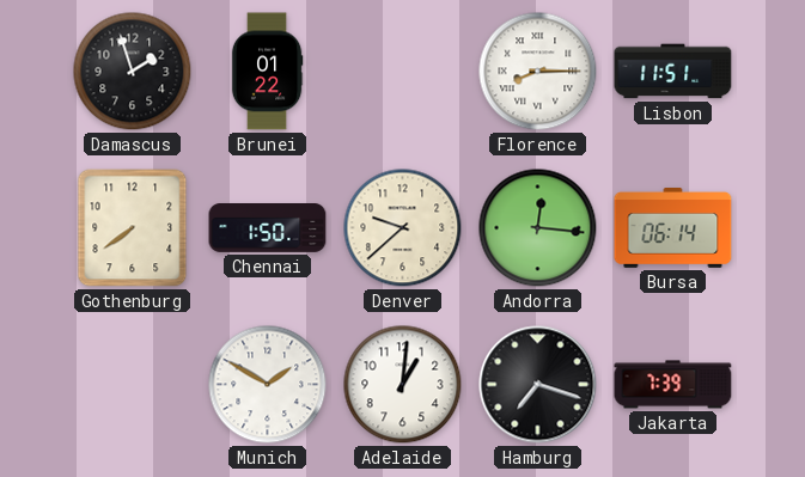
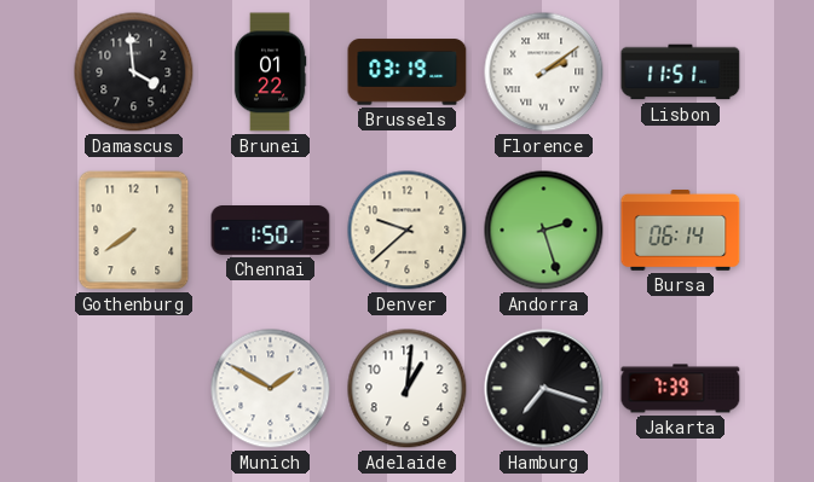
Damascus: 1:57 -> 3:59 (134, 72)
Brussels: none -> 03:19 (408, 72)
Florence: 8:15 -> 2:09 (544, 72)
Andorra: 12:16 -> 2:27 (544, 231)
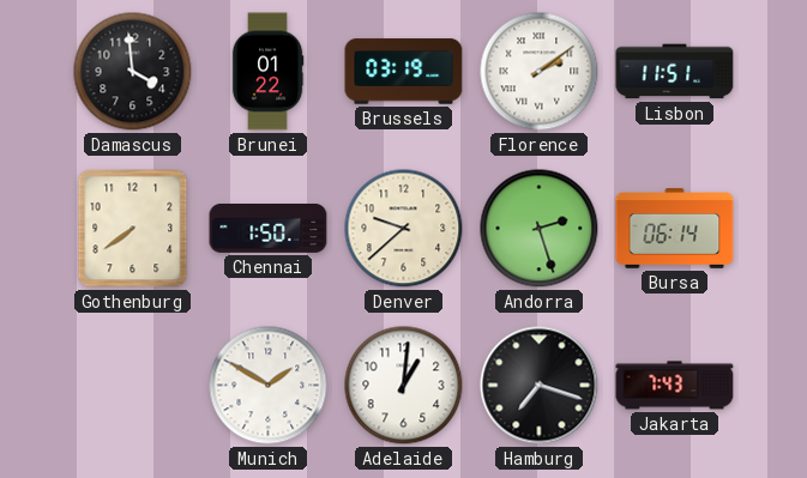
Jakarta: 7:39 -> 7:43 (675, 386)
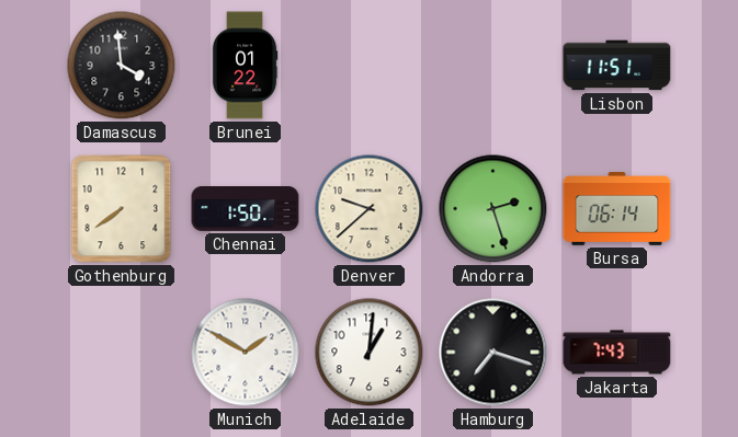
Brussels: 03:19 -> none (404, 72)
Florence: 2:09 -> none (540, 72)
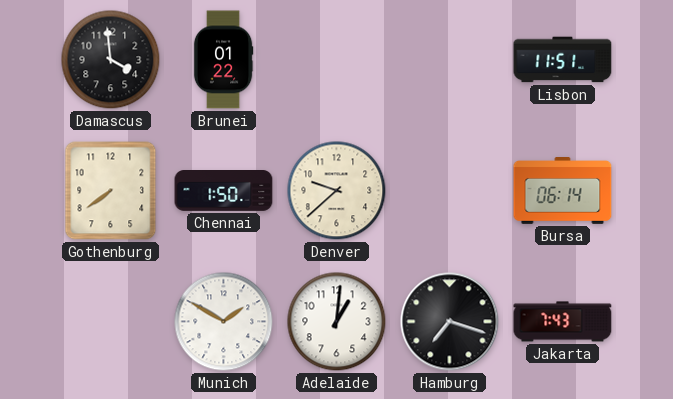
Andorra: 2:27 -> none (493, 209)
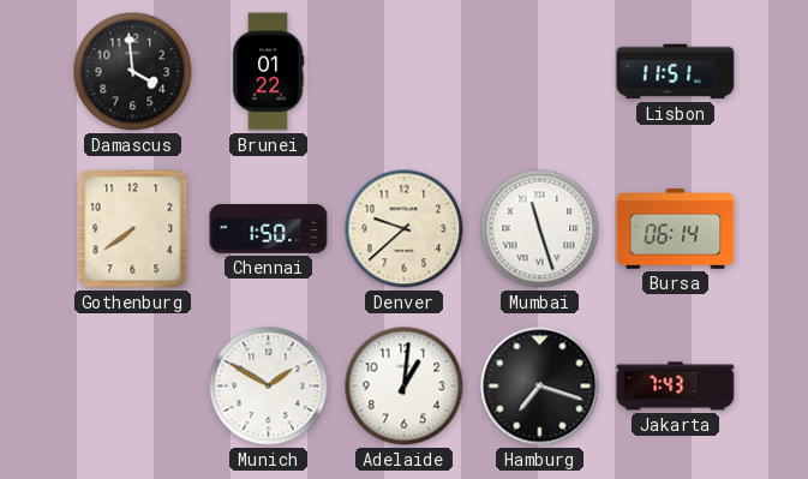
Mumbai: none -> 11:27 (540, 229)
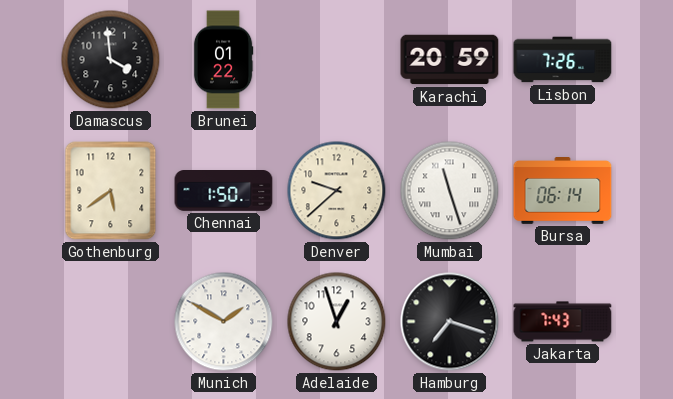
Karachi: none -> 20:59 (450, 60)
Lisbon: 11:51 -> 7:26 (563, 60)
Gothenburg: 7:39 -> 5:39 (111, 191)
Adelaide: 1:01 -> 12:57 (337, 322)
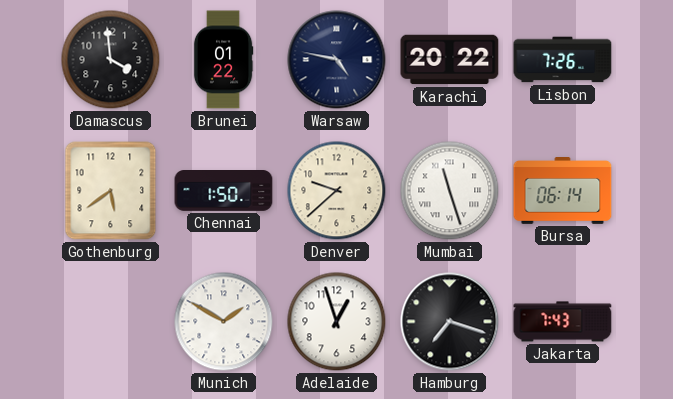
Warsaw: none -> 4:47 (337, 60)
Karachi: 20:59 -> 20:22 (450, 60)
